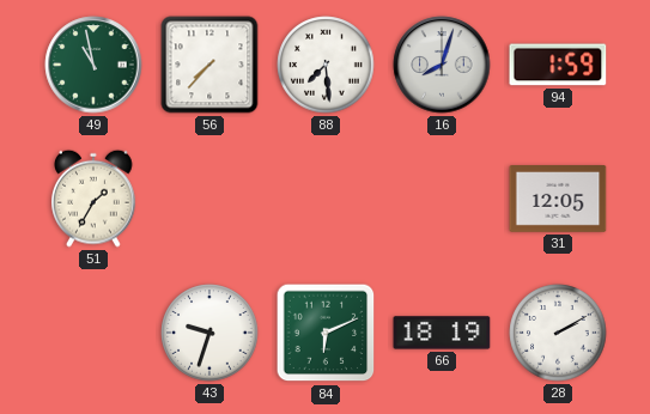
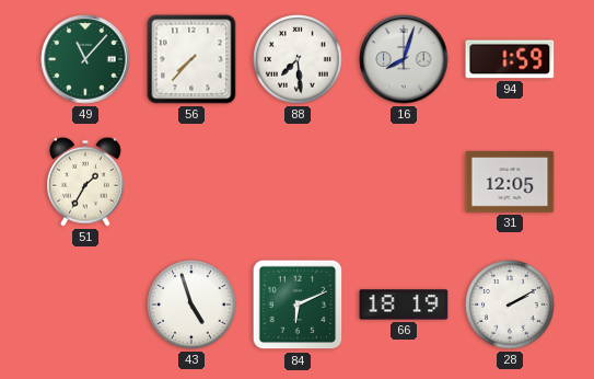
49: 10:58 -> 11:07 (85, 59)
43: 9:33 -> 4:57 (191, 305)
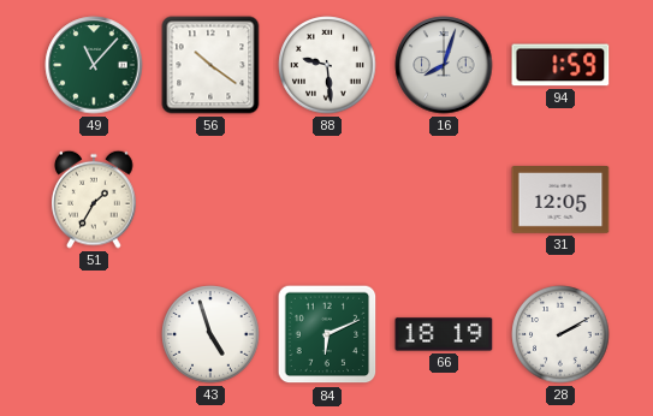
56: 7:37 -> 10:21 (210, 65)
88: 7:29 -> 9:29 (327, 65)
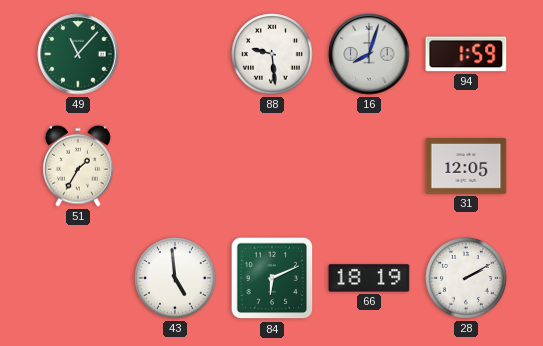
56: 10:21 -> none (210, 65)
43: 4:57 -> 4:59 (175, 278)
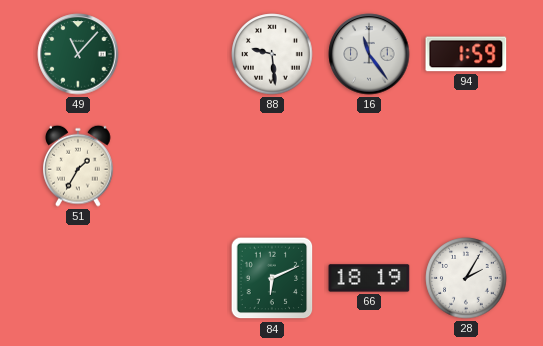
16: 8:03 -> 11:24 (369, 54)
31: 12:05 -> none (466, 167)
43: 4:59 -> none (175, 278)
28: 2:10 -> 2:05 (466, 278)
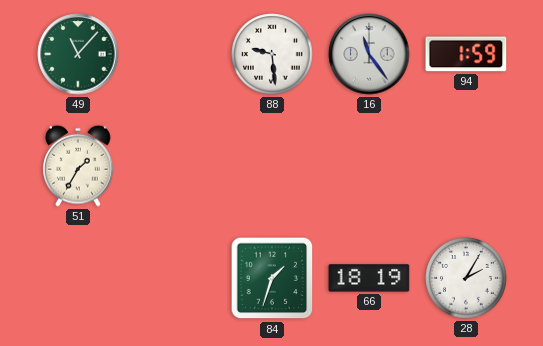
84: 6:11 -> 1:33 (272, 278)
